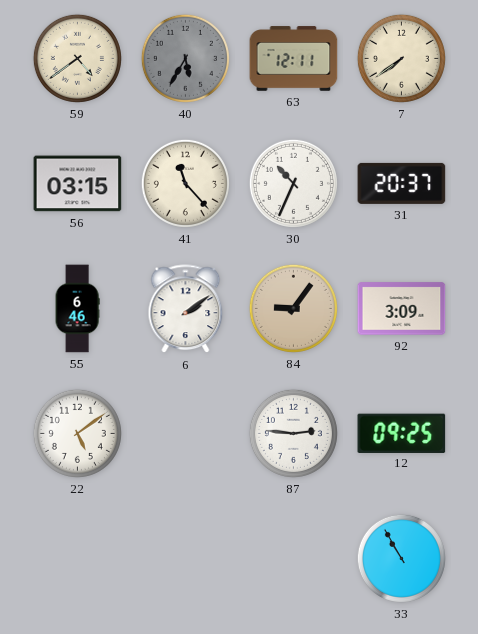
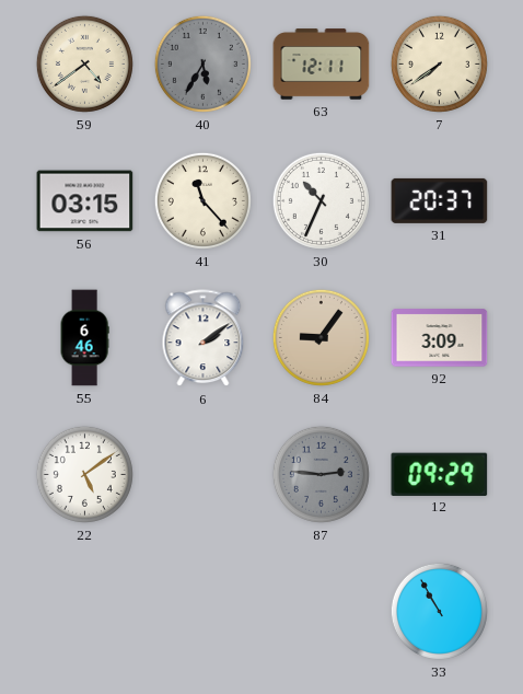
87 dial: white -> grey (321, 474)
12: 09:25 -> 09:29 (440, 474)
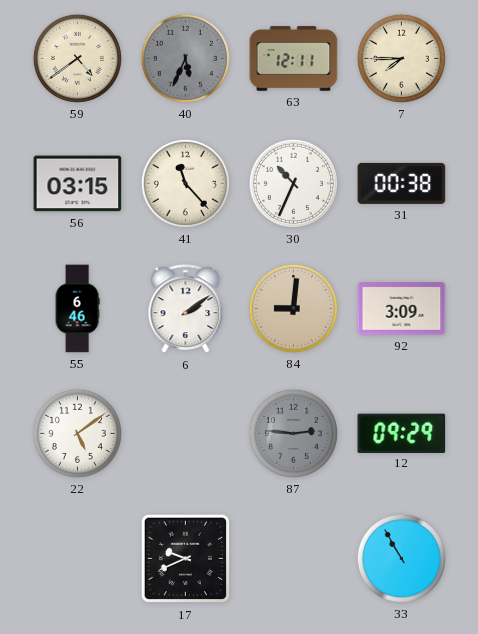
40: 5:35 -> 5:34 (185, 58)
7: 7:39 -> 7:45 (401, 58)
31: 20:37 -> 00:38 (402, 183)
84: 9:06 -> 9:01 (293, 308)
17: none -> 9:41 (186, 559)
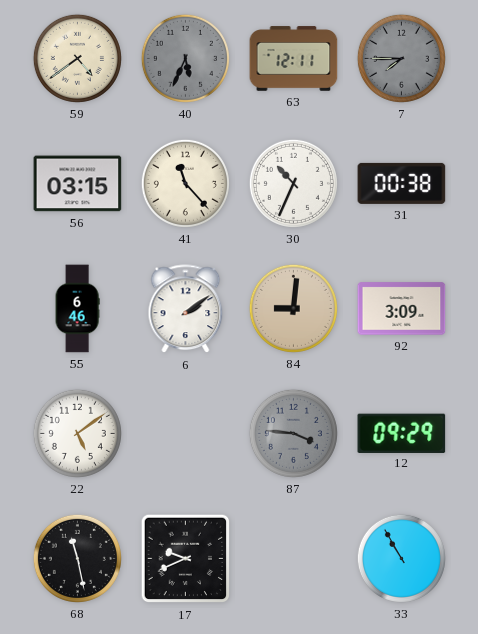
7 dial: cream -> grey (401, 58)
87: 2:46 -> 3:46 (293, 433)
68: none -> 11:28 (77, 558)
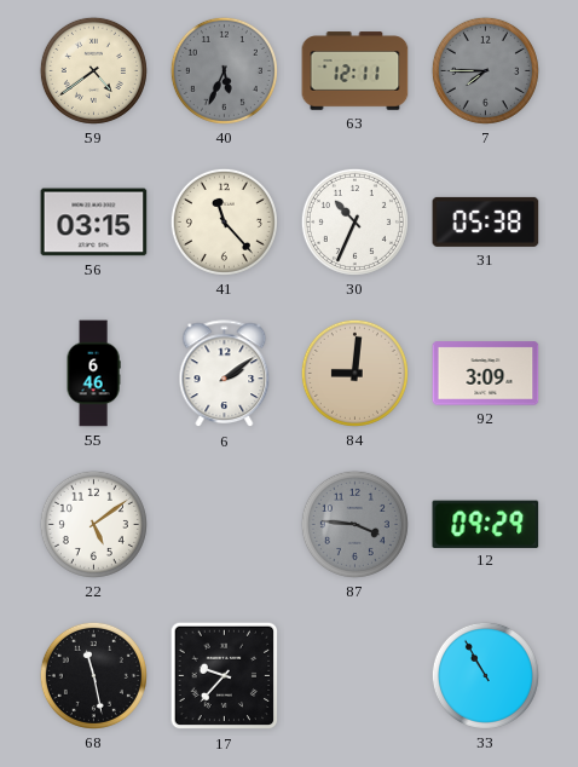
31: 00:38 -> 05:38 (486, 221)
17: 9:41 -> 9:37 (225, 676)
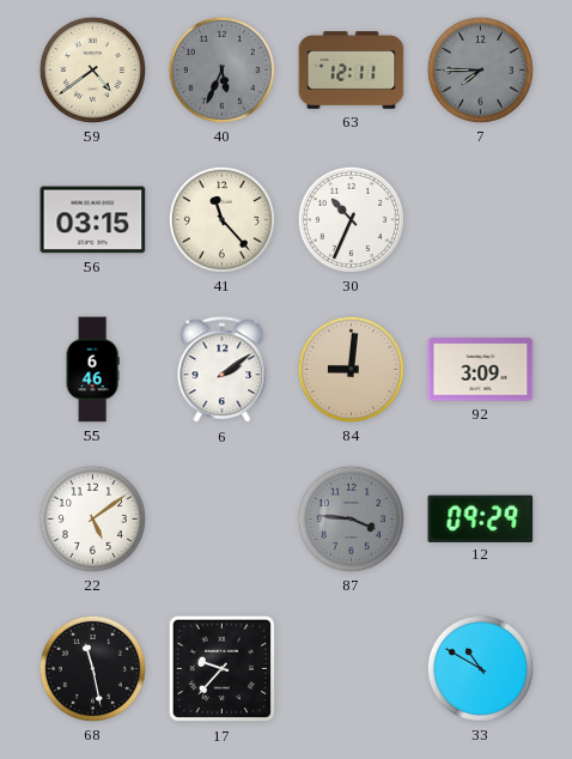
31: 05:38 -> none (486, 221)
33: 10:55 -> 10:50 (480, 668)
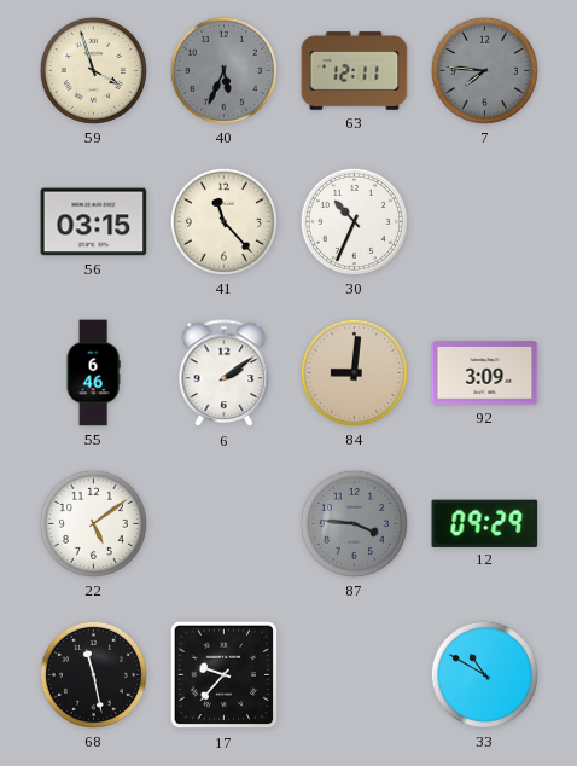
59: 4:39 -> 3:57 (93, 70)
7: 7:45 -> 7:46 (484, 70)
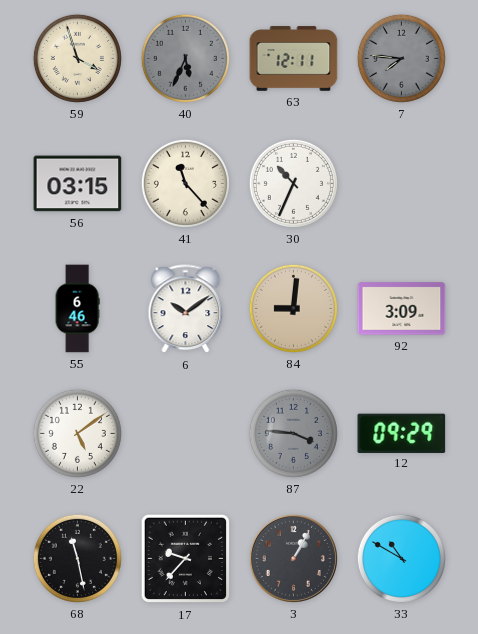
6: 2:09 -> 10:09 (186, 309)
3: none -> 1:05 (293, 558)
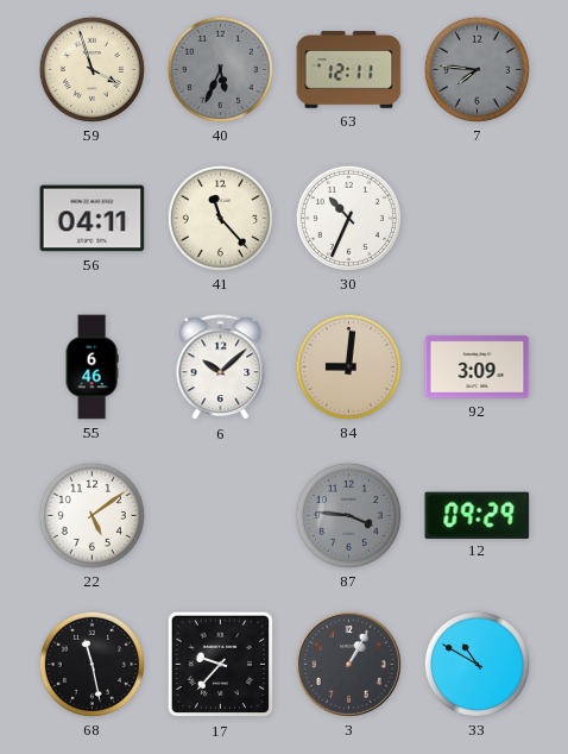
56: 03:15 -> 04:11 (93, 219)
6: 10:09 -> 10:08 (221, 367)
